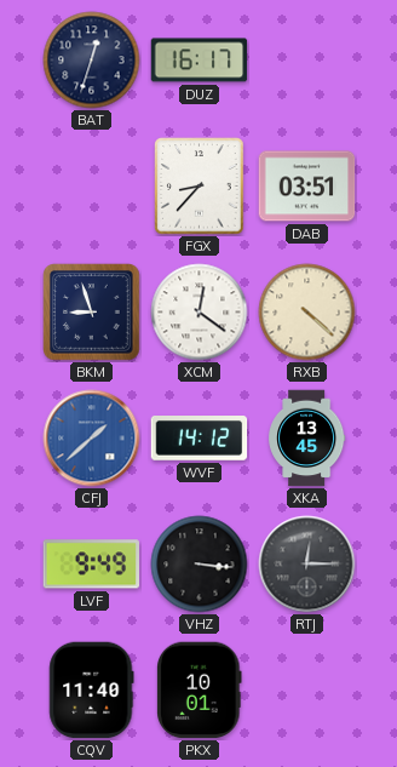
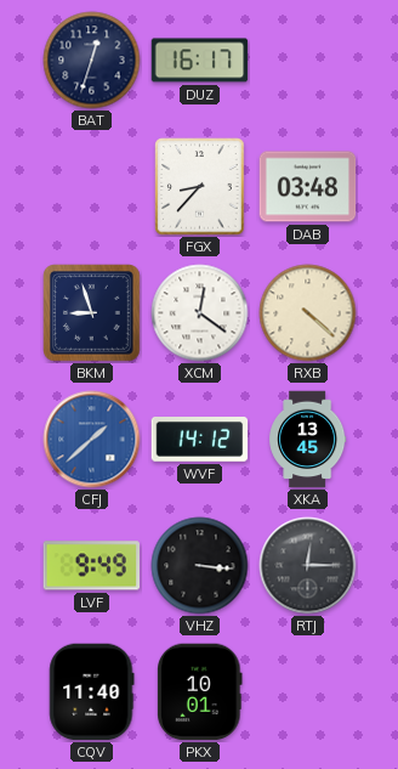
DAB: 03:51 -> 03:48 (308, 187)
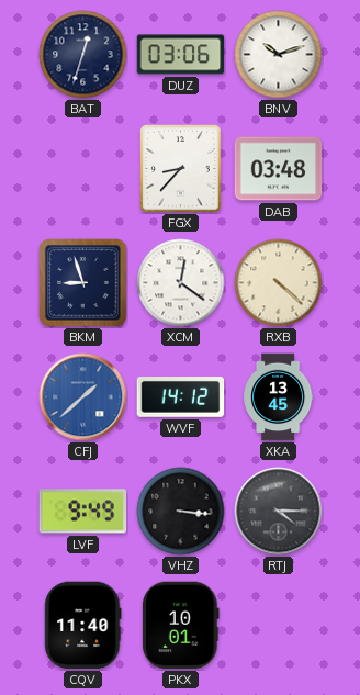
DUZ: 16:17 -> 03:06 (181, 55)
BNV: none -> 10:12 (279, 55)
RTJ: 12:15 -> 4:15 (279, 512)
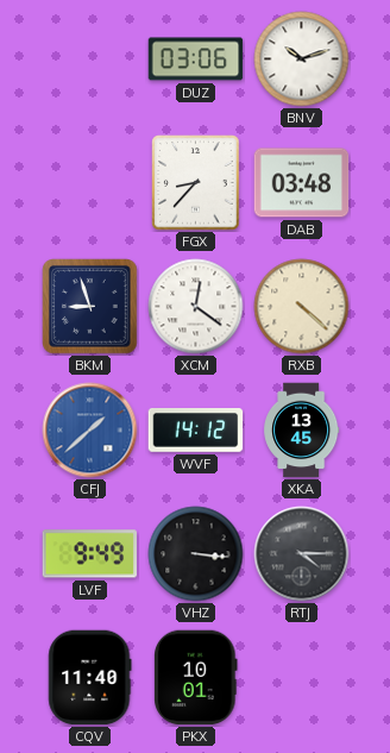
BAT: 12:33 -> none (83, 55)
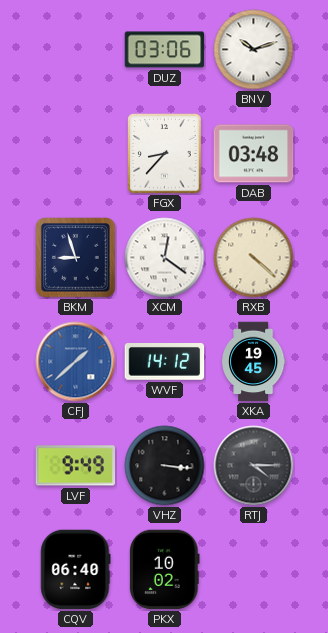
XKA: 13:45 -> 19:45 (254, 362)
CQV: 11:40 -> 06:40 (76, 570)
PKX: 10:01 -> 10:02 (165, 570)
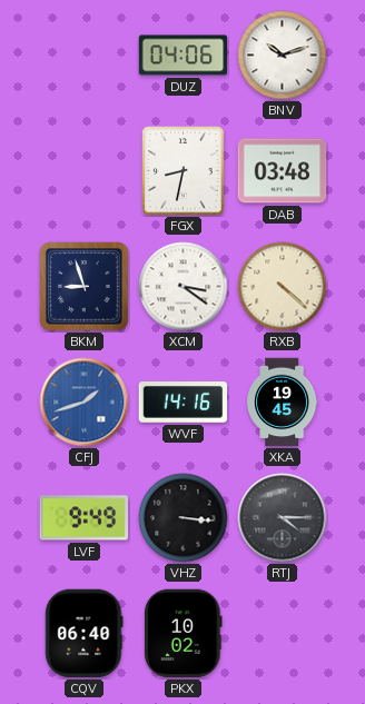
DUZ: 03:06 -> 04:06 (184, 56)
FGX: 8:37 -> 8:32 (184, 171)
XCM: 12:21 -> 3:21 (184, 287)
CFJ: 1:38 -> 1:42 (85, 403)
WVF: 14:12 -> 14:16 (184, 403)
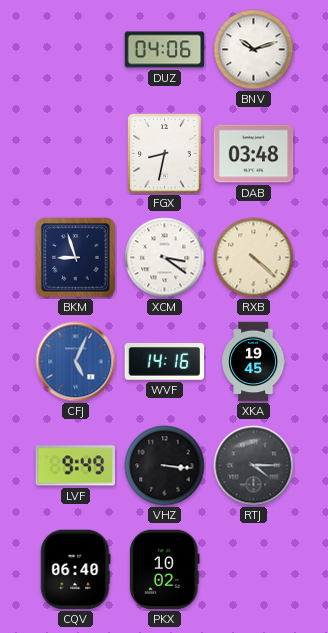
CFJ: 1:42 -> 5:04 (76, 362)
